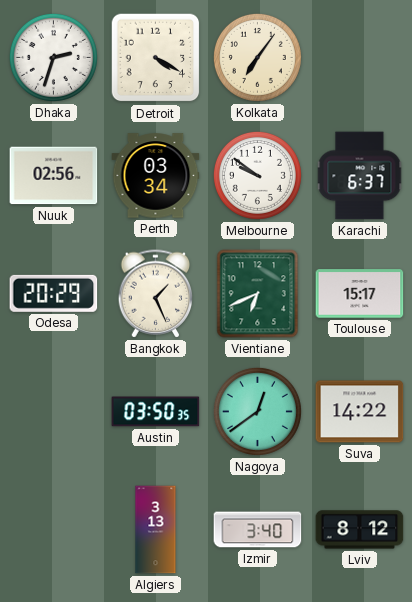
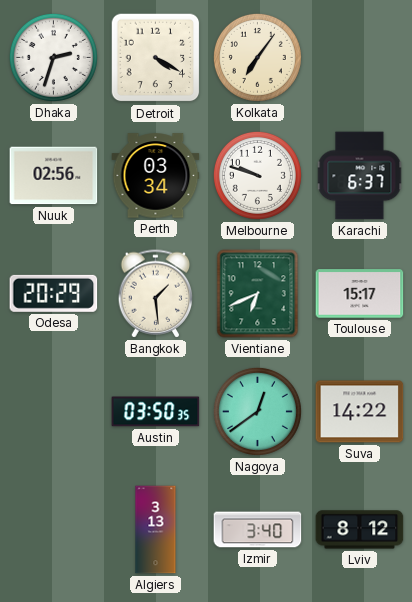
Melbourne: 9:51 -> 9:48 (257, 175)
Bangkok: 1:26 -> 1:29 (156, 294)
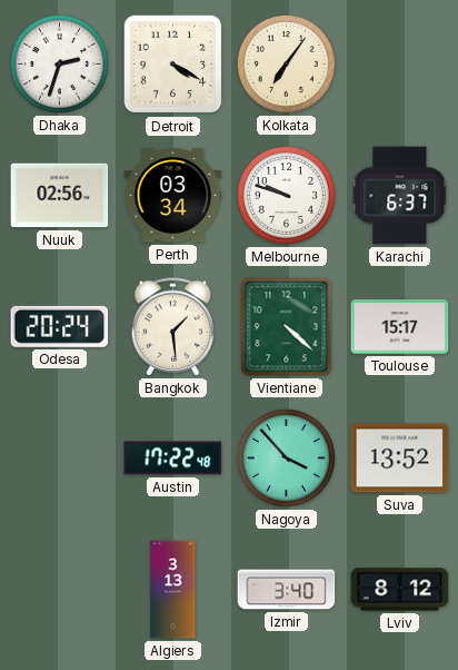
Odesa: 20:29 -> 20:24 (60, 326)
Vientiane: 6:41 -> 4:22 (287, 327)
Austin: 03:50 -> 17:22 (173, 459)
Nagoya: 12:39 -> 3:53 (286, 457)
Suva: 14:22 -> 13:52 (400, 459)
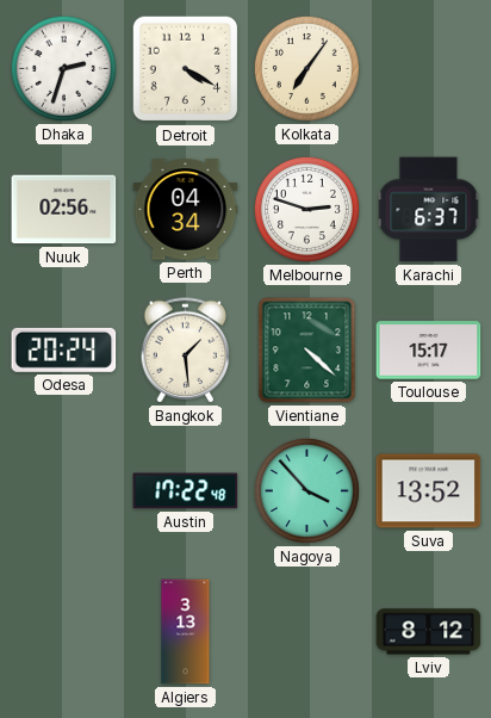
Perth: 03:34 -> 04:34 (186, 210)
Melbourne: 9:48 -> 2:48 (306, 209)
Izmir: 3:40 -> none (287, 590)
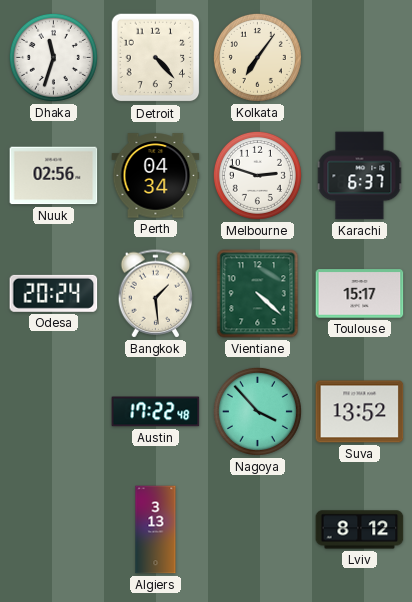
Dhaka: 2:33 -> 11:33 (53, 57)
Detroit: 4:20 -> 4:23 (156, 58)
